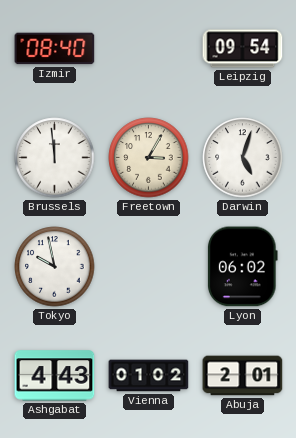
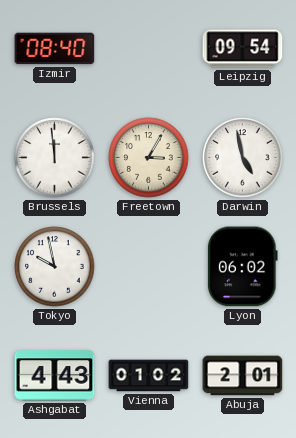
Darwin: 5:03 -> 4:58 (243, 158)
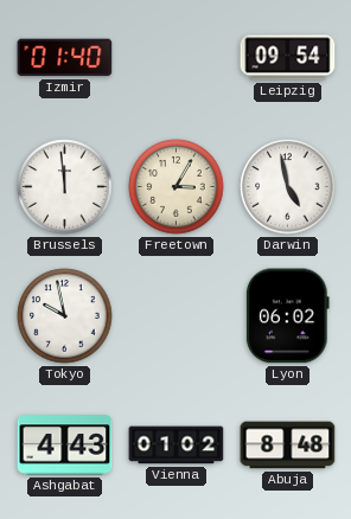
Izmir: 08:40 -> 01:40 (65, 58)
Abuja: 2:01 -> 8:48 (288, 446)
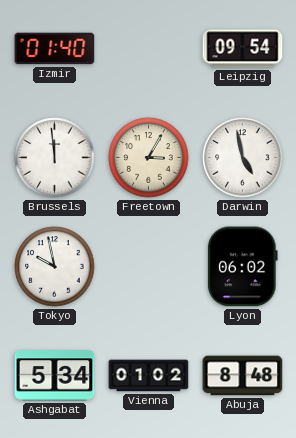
Ashgabat: 4:43 -> 5:34 (55, 376)
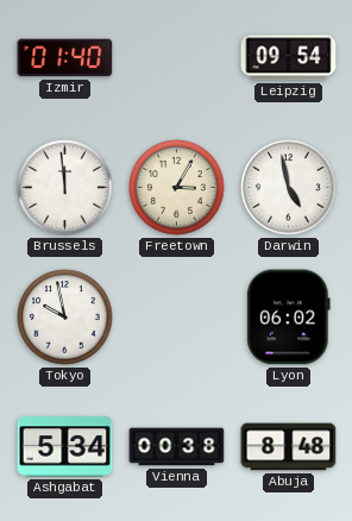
Vienna: 01:02 -> 00:38 (177, 447)
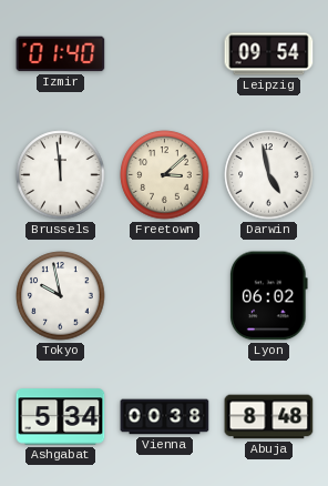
Freetown: 3:05 -> 3:08 (165, 175)
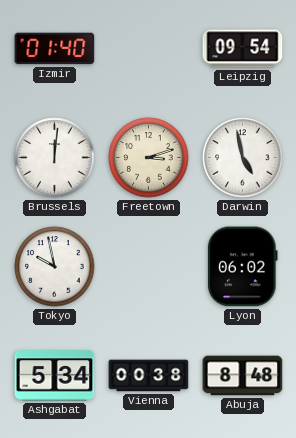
Brussels: 11:59 -> 12:01 (55, 158)
Freetown: 3:08 -> 3:12 (149, 158)
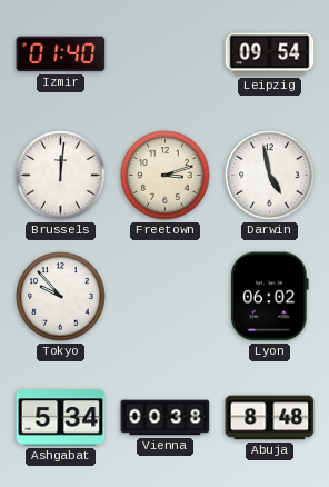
Tokyo: 9:58 -> 9:53 (61, 297)
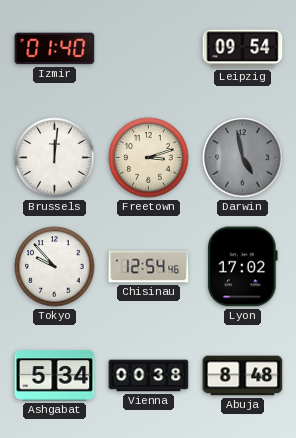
Darwin dial: white -> grey (243, 158)
Chisinau: none -> 12:54 (149, 267)
Lyon: 06:02 -> 17:02 (242, 267)
